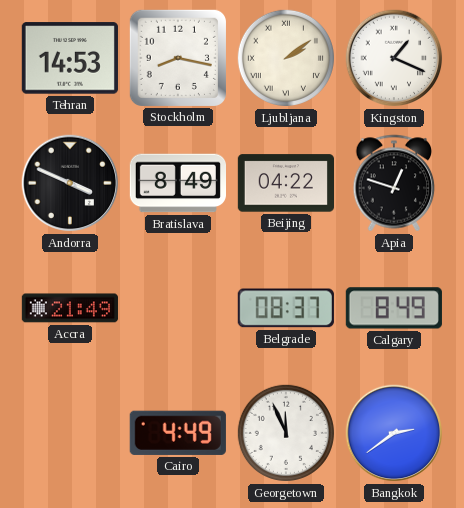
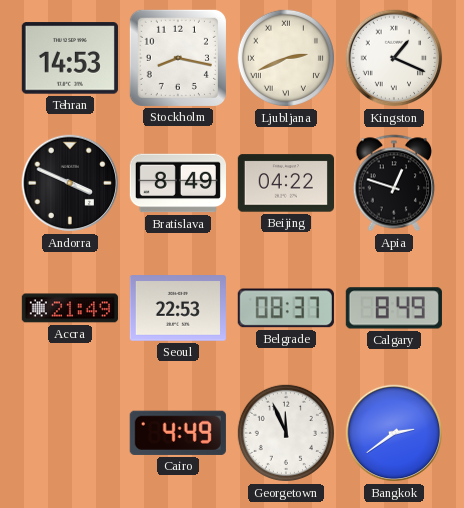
Ljubljana: 2:09 -> 2:41 (286, 58)
Seoul: none -> 22:53 (178, 308)
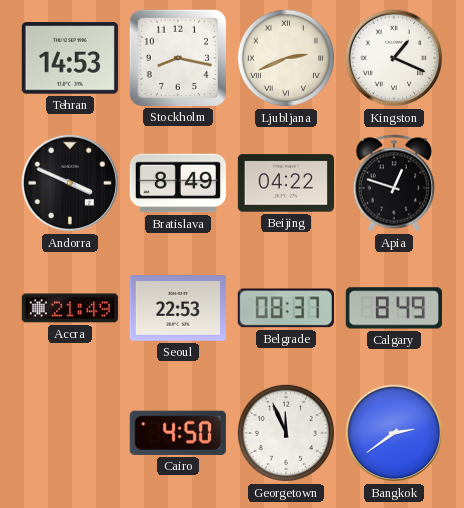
Cairo: 4:49 -> 4:50 (178, 433)
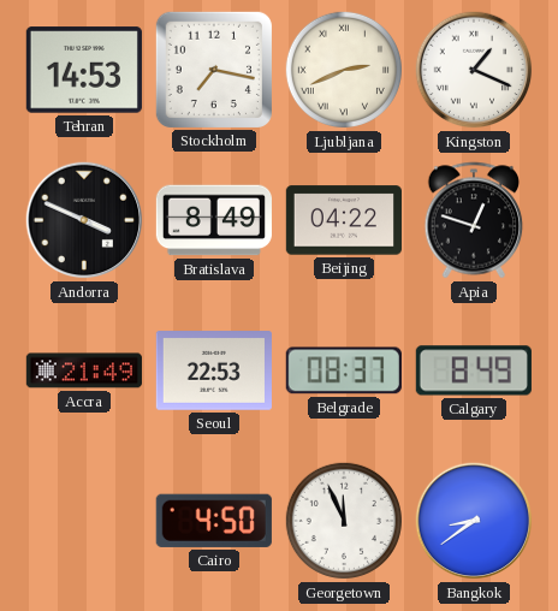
Stockholm: 8:17 -> 7:17 (214, 70)
Bangkok: 2:39 -> 8:39 (474, 521)
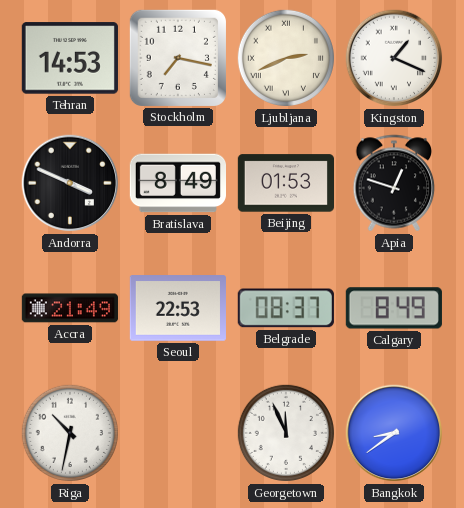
Beijing: 04:22 -> 01:53 (285, 183)
Riga: none -> 10:32 (70, 433)
Cairo: 4:50 -> none (214, 521)
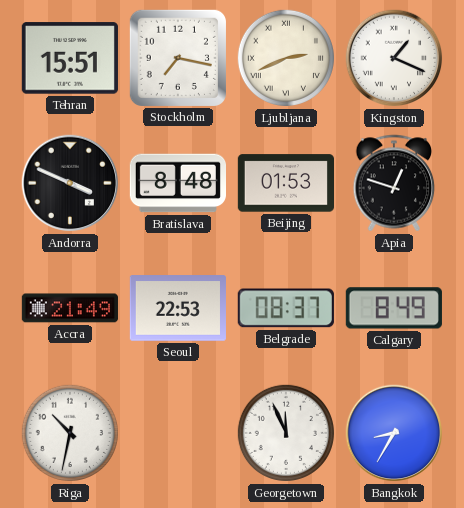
Tehran: 14:53 -> 15:51 (70, 58)
Bratislava: 8:49 -> 8:48 (177, 183)
Bangkok: 8:39 -> 8:35 (394, 433)
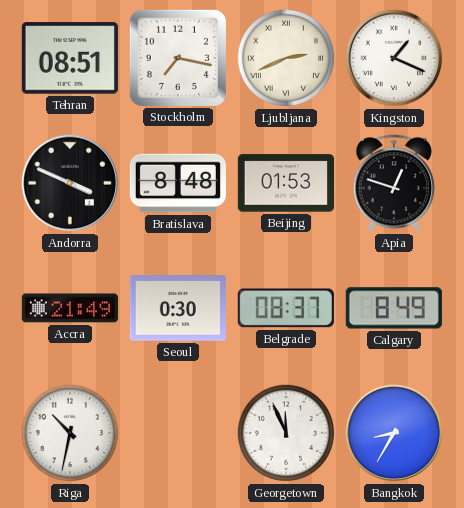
Tehran: 15:51 -> 08:51 (70, 58)
Seoul: 22:53 -> 0:30 (178, 308)
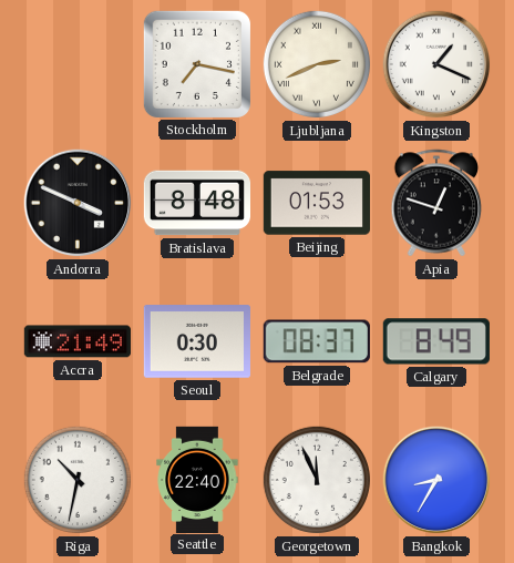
Tehran: 08:51 -> none (70, 58)
Seattle: none -> 22:40 (197, 479)
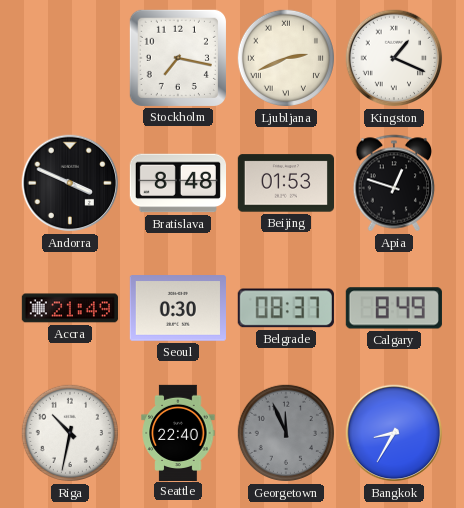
Georgetown dial: white -> grey (286, 433)
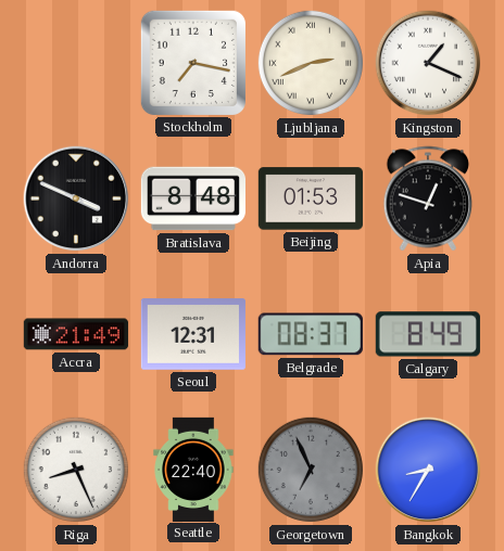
Seoul: 0:30 -> 12:31 (193, 334)
Riga: 10:32 -> 8:26 (76, 470)
Georgetown: 11:56 -> 6:56 (311, 470)
